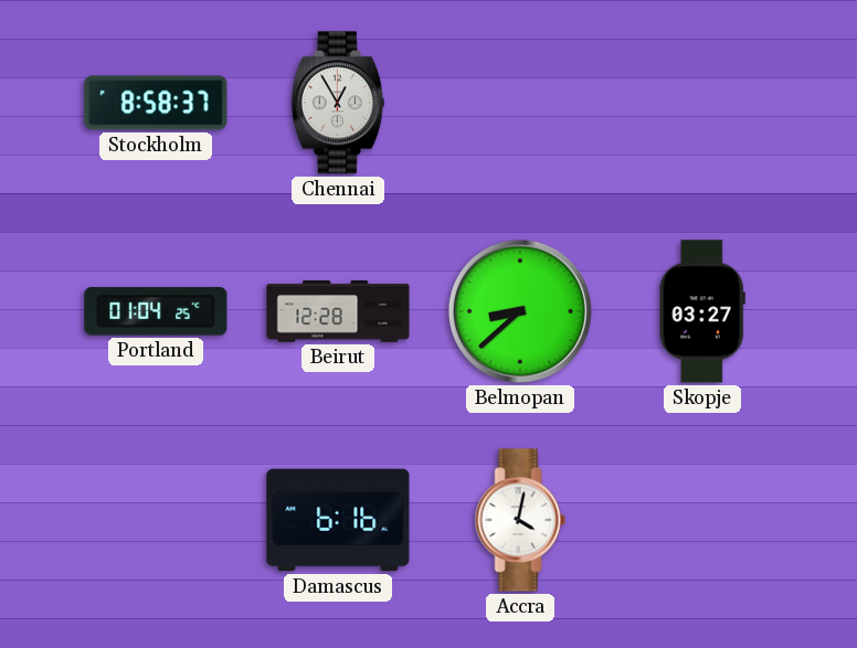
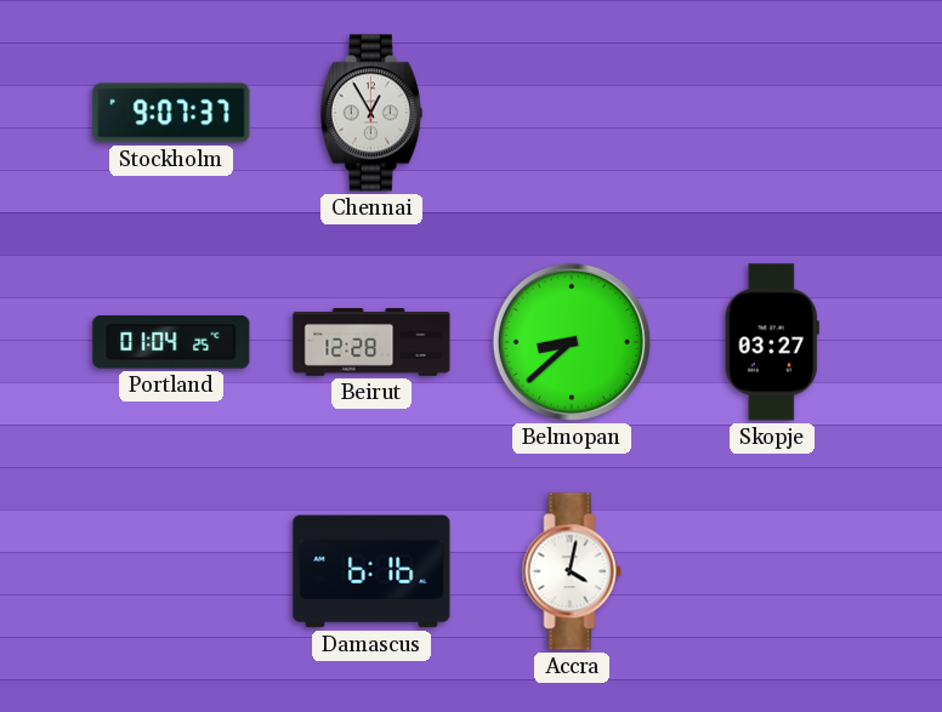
Stockholm: 8:58 -> 9:07 (171, 113)
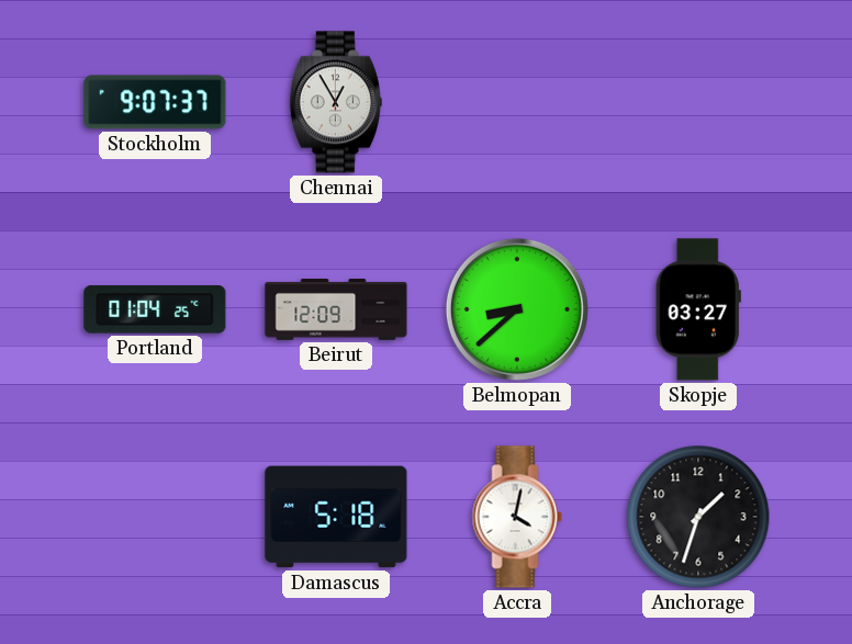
Beirut: 12:28 -> 12:09 (336, 309)
Damascus: 6:16 -> 5:18 (336, 517)
Anchorage: none -> 1:33 (698, 517)
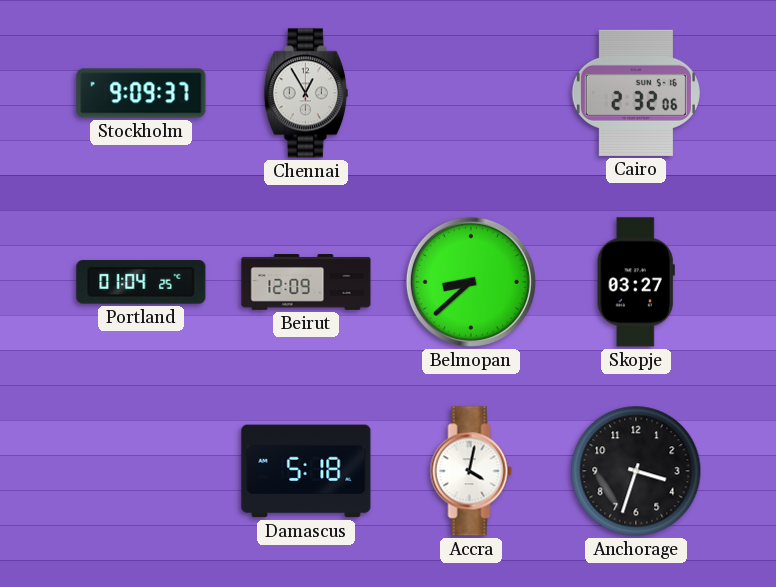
Stockholm: 9:07 -> 9:09 (141, 93)
Cairo: none -> 2:32 (636, 93)
Anchorage: 1:33 -> 3:33 (636, 471)
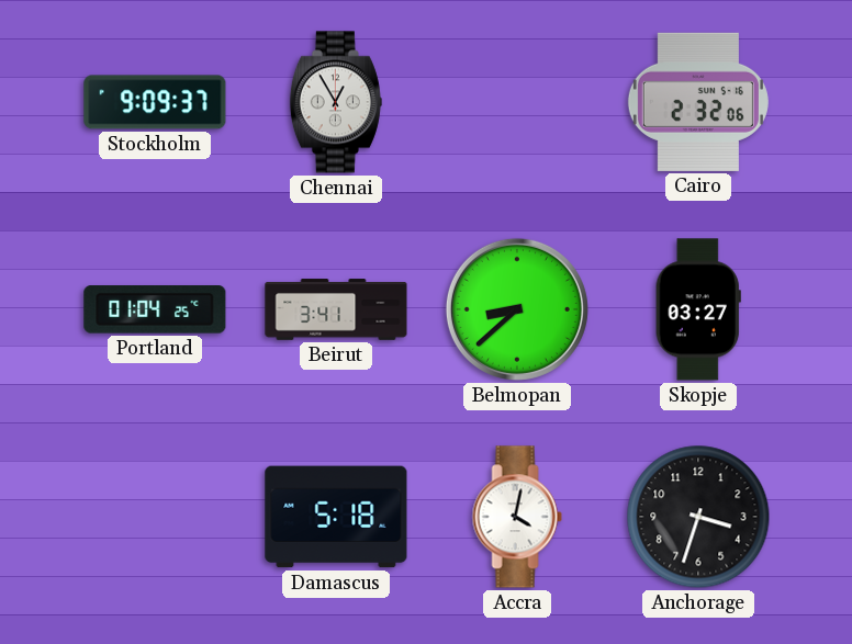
Beirut: 12:09 -> 3:41 (336, 309)
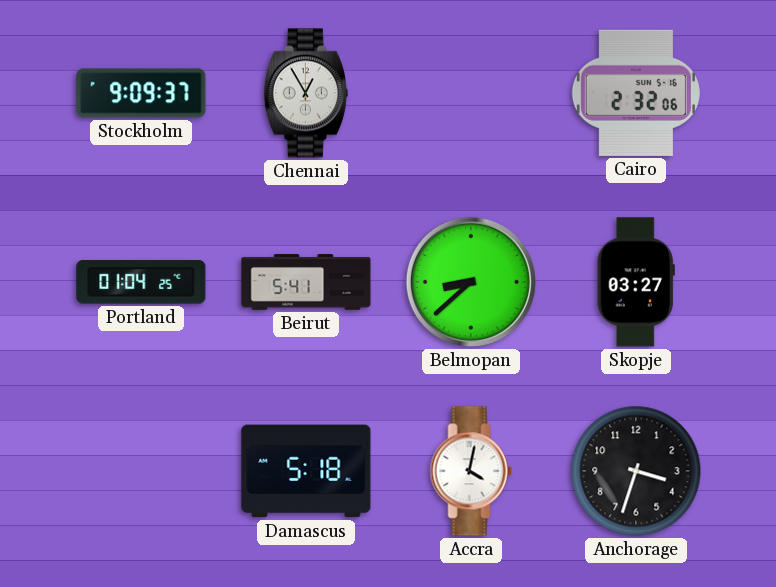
Beirut: 3:41 -> 5:41 (306, 282)
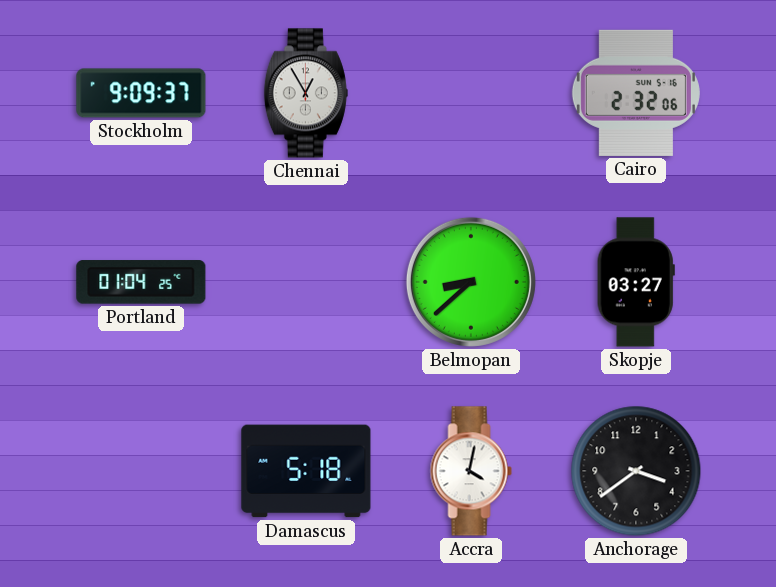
Beirut: 5:41 -> none (306, 282)
Anchorage: 3:33 -> 3:39 (636, 471)
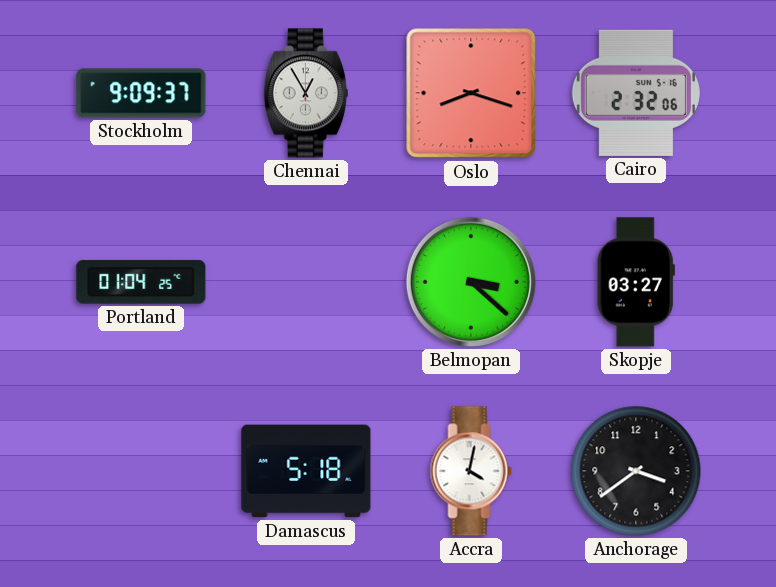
Oslo: none -> 8:18 (471, 93)
Belmopan: 8:38 -> 3:22 (471, 282)
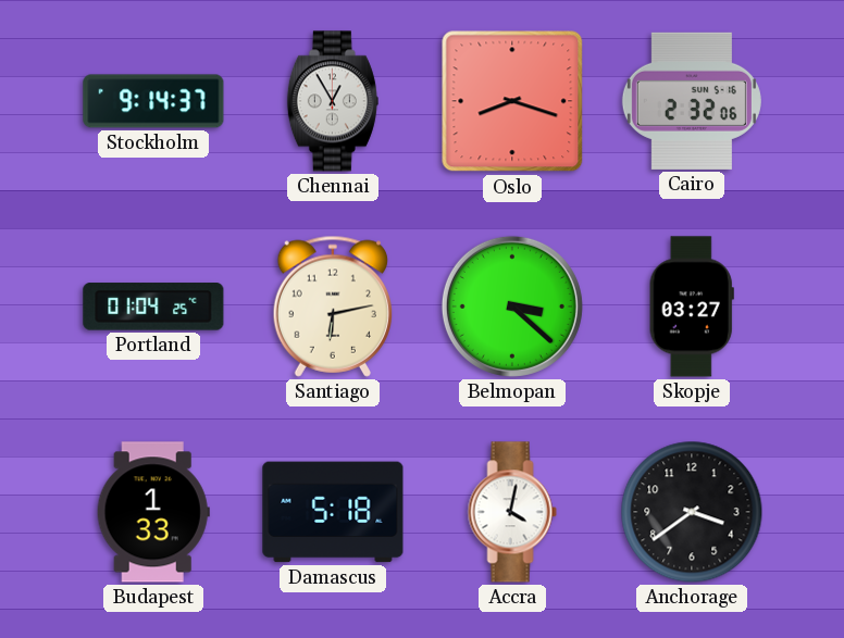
Stockholm: 9:09 -> 9:14 (153, 101)
Santiago: none -> 6:13 (332, 307)
Budapest: none -> 1:33 (153, 512)
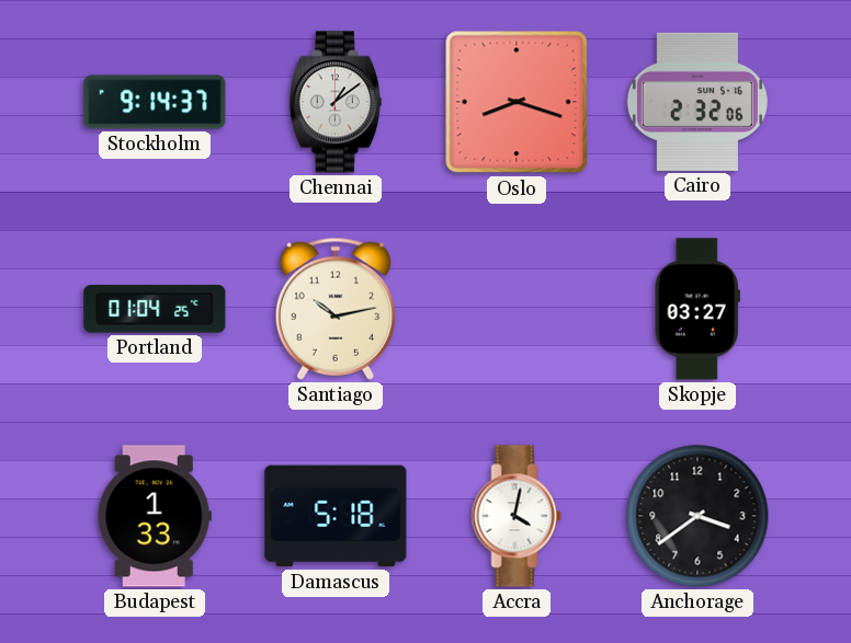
Chennai: 12:55 -> 1:09 (336, 102)
Santiago: 6:13 -> 10:13 (334, 309)
Belmopan: 3:22 -> none (512, 307)
